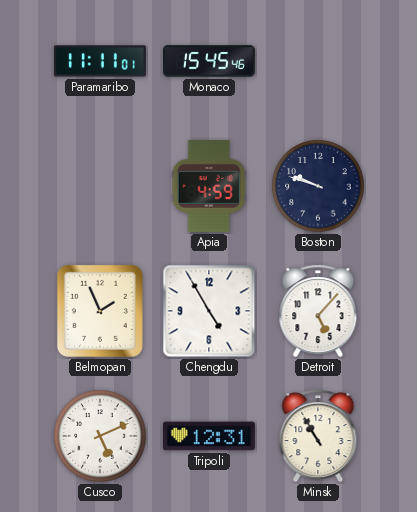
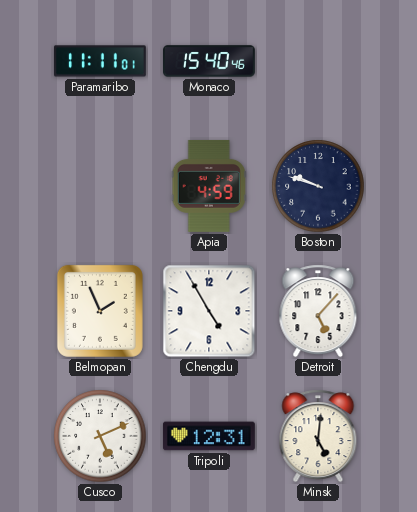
Monaco: 15:45 -> 15:40 (210, 61)
Minsk: 10:55 -> 5:01 (318, 436)
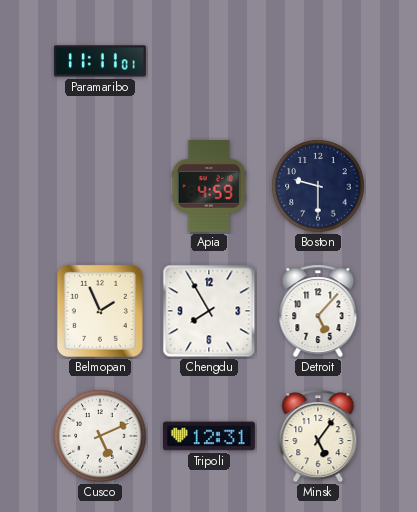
Monaco: 15:40 -> none (210, 61)
Boston: 9:48 -> 9:30 (318, 186)
Chengdu: 4:55 -> 7:55 (209, 311)
Minsk: 5:01 -> 5:06 (318, 436)
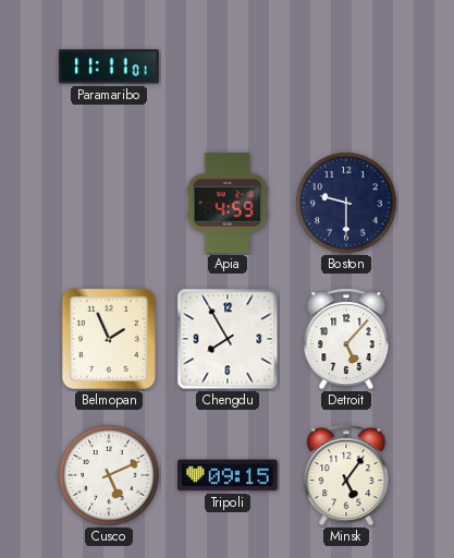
Tripoli: 12:31 -> 09:15 (228, 475)
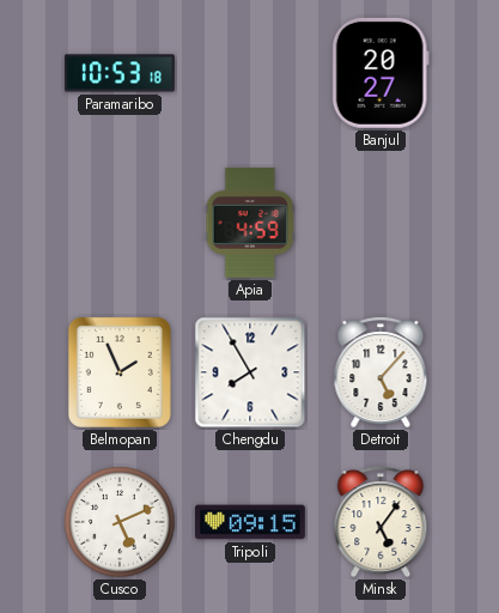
Paramaribo: 11:11 -> 10:53 (120, 73)
Banjul: none -> 20:27 (381, 73)
Boston: 9:30 -> none (346, 203)
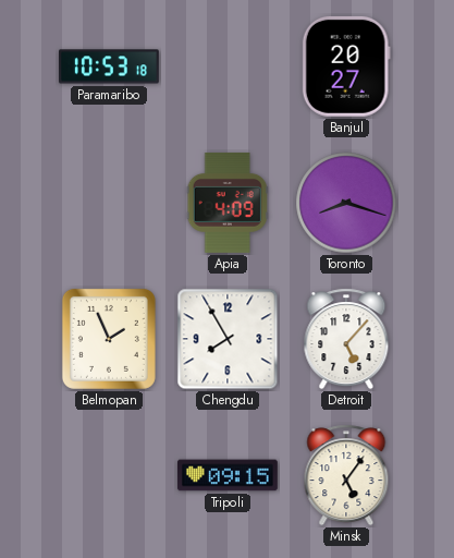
Apia: 4:59 -> 4:09 (228, 203)
Toronto: none -> 8:18 (346, 203)
Cusco: 5:11 -> none (120, 522)
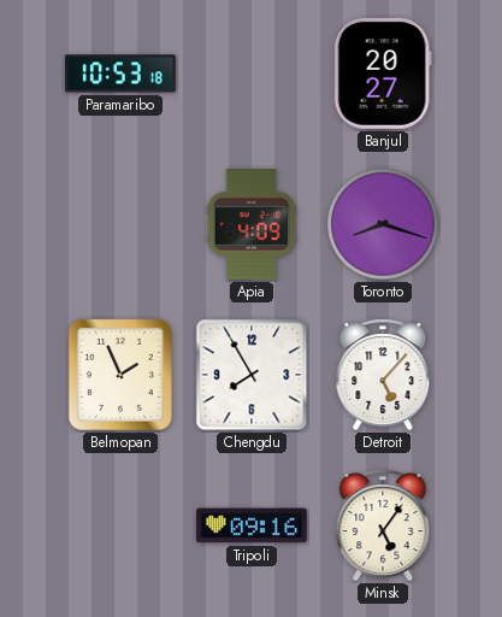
Tripoli: 09:15 -> 09:16 (252, 525)
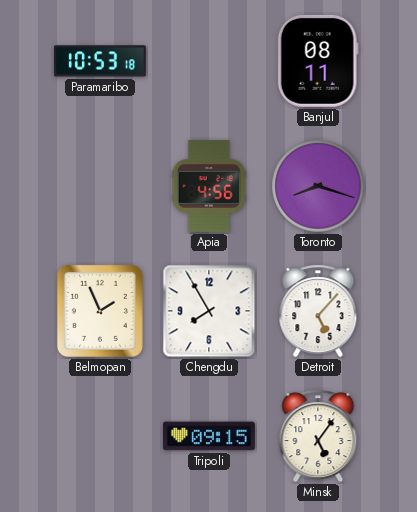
Banjul: 20:27 -> 08:11 (318, 61)
Apia: 4:09 -> 4:56 (209, 186)
Tripoli: 09:16 -> 09:15 (209, 436)
